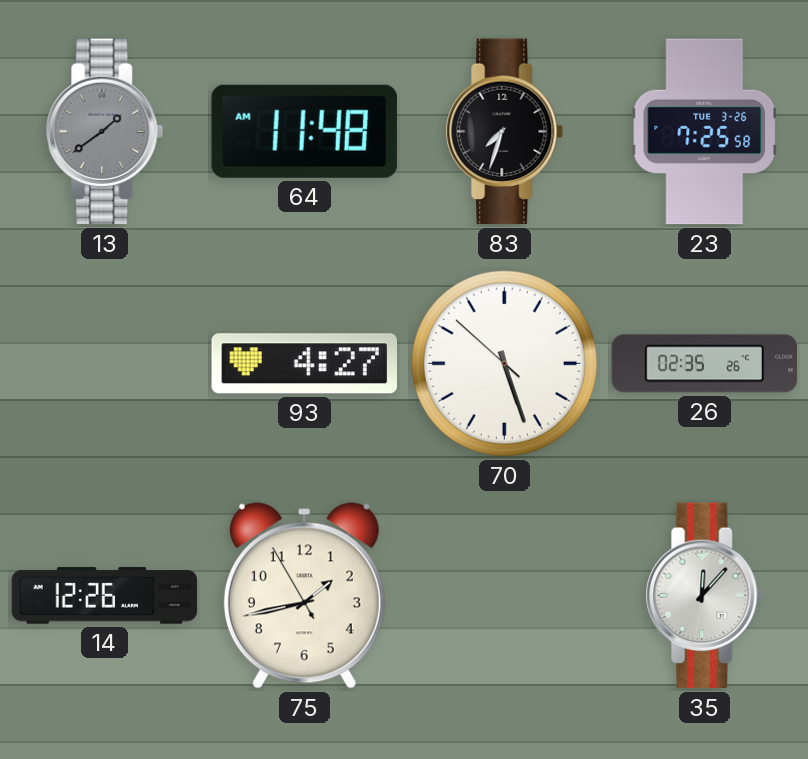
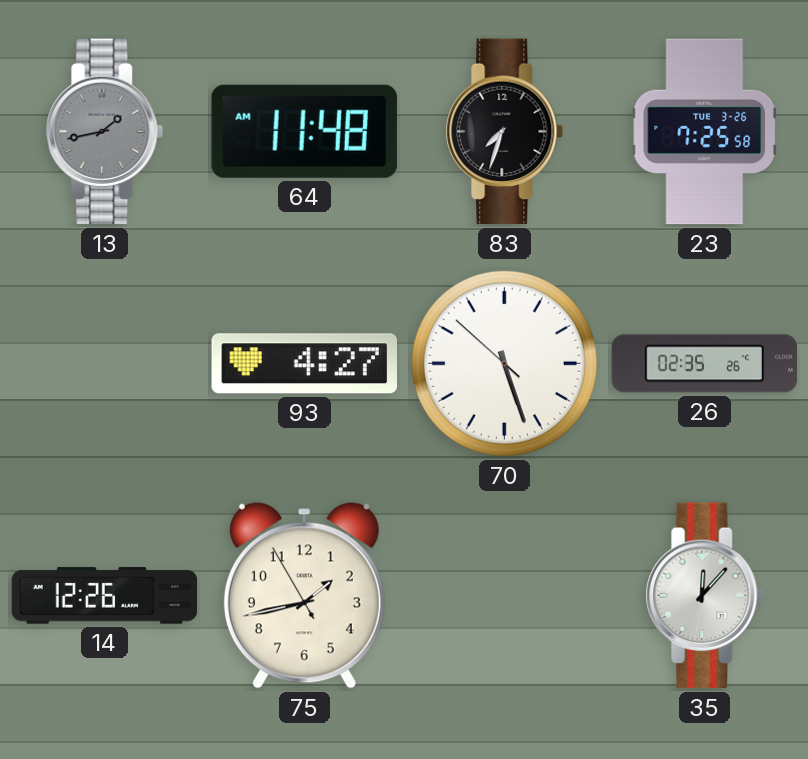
13: 1:39 -> 1:43 (105, 132)
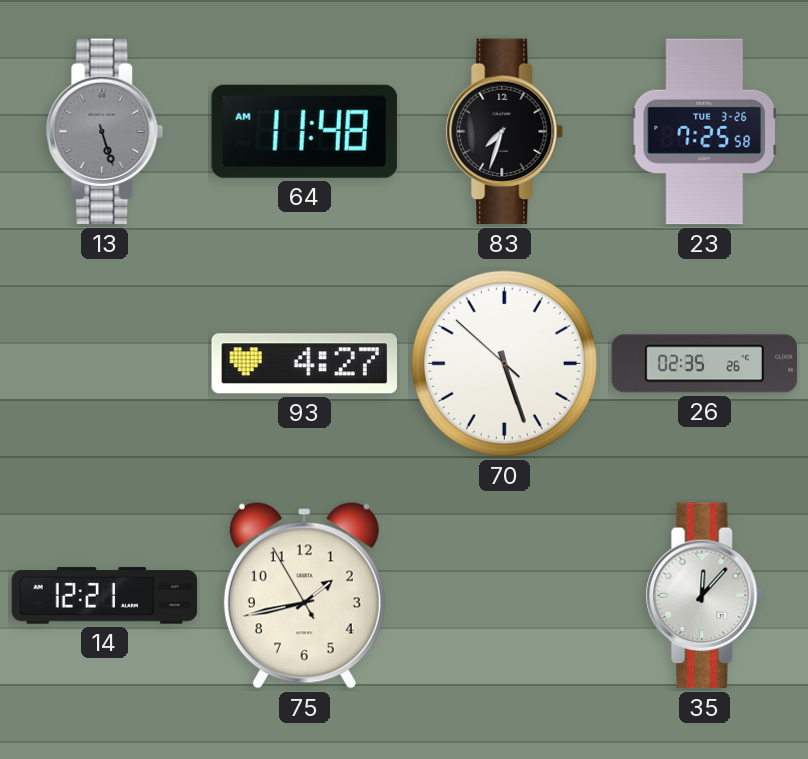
13: 1:43 -> 5:27 (105, 132)
14: 12:26 -> 12:21 (105, 596)
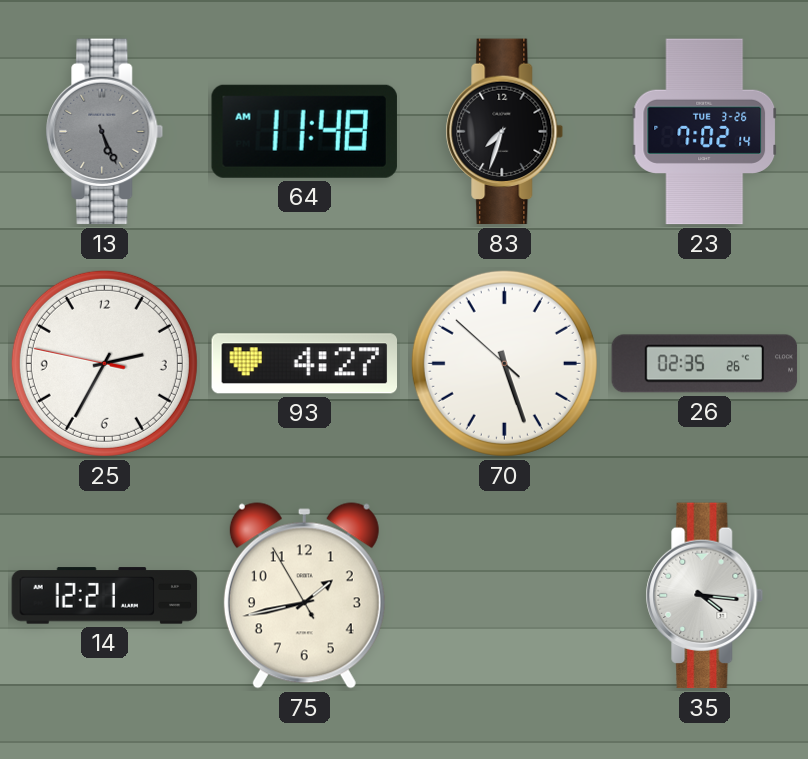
13: 5:27 -> 5:26 (105, 132)
23: 7:25 -> 7:02 (705, 132)
25: none -> 2:34 (104, 363)
35: 12:07 -> 4:16 (705, 596)
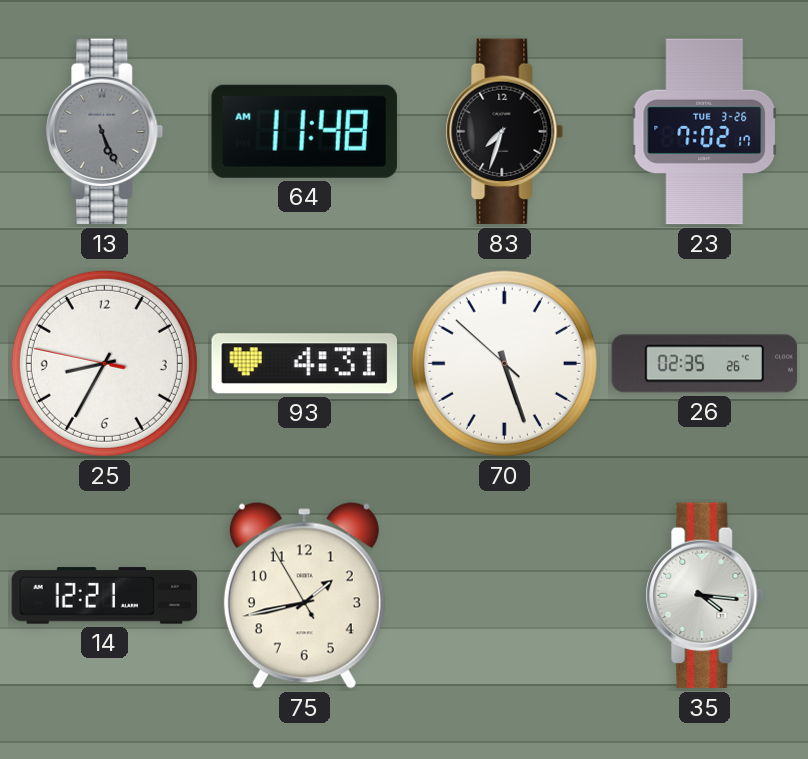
23: 7:02:14 -> 7:02:17 (705, 132)
25: 2:34 -> 8:34 (104, 363)
93: 4:27 -> 4:31 (304, 364)
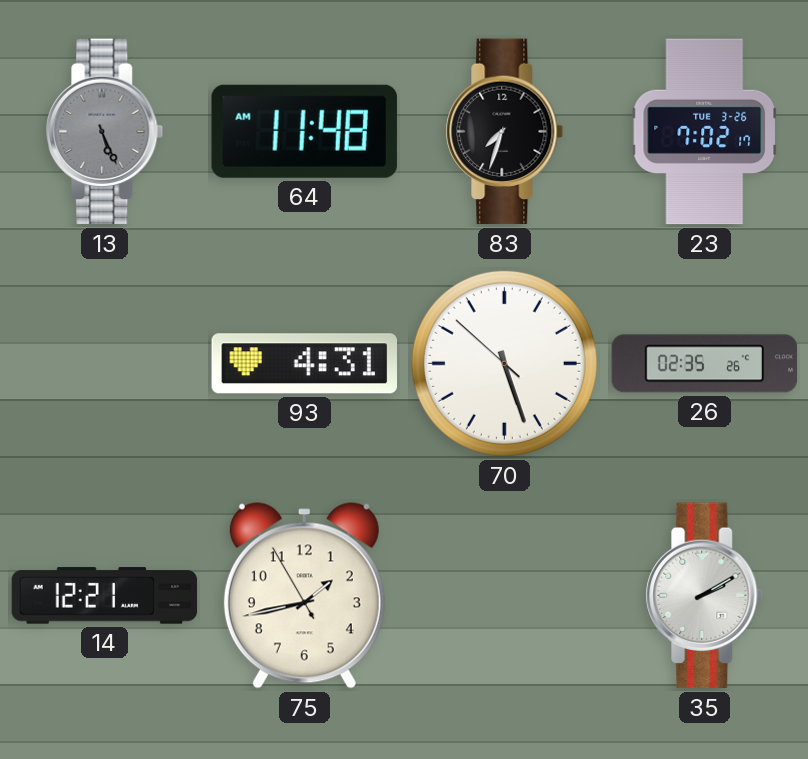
25: 8:34 -> none (104, 363)
35: 4:16 -> 2:10 (705, 596)
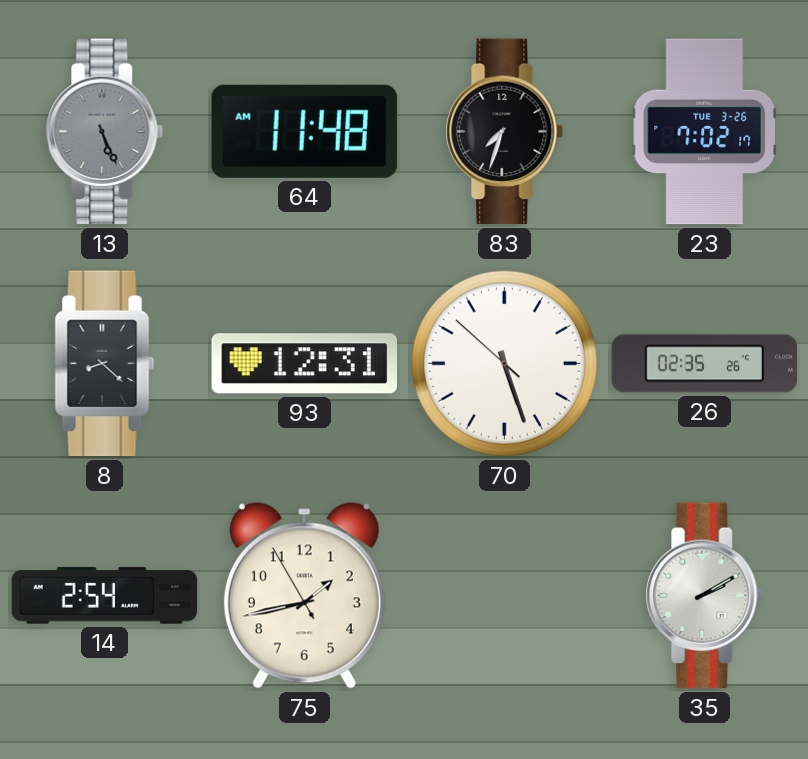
8: none -> 8:22 (105, 364)
93: 4:31 -> 12:31 (304, 364)
14: 12:21 -> 2:54 (105, 596)
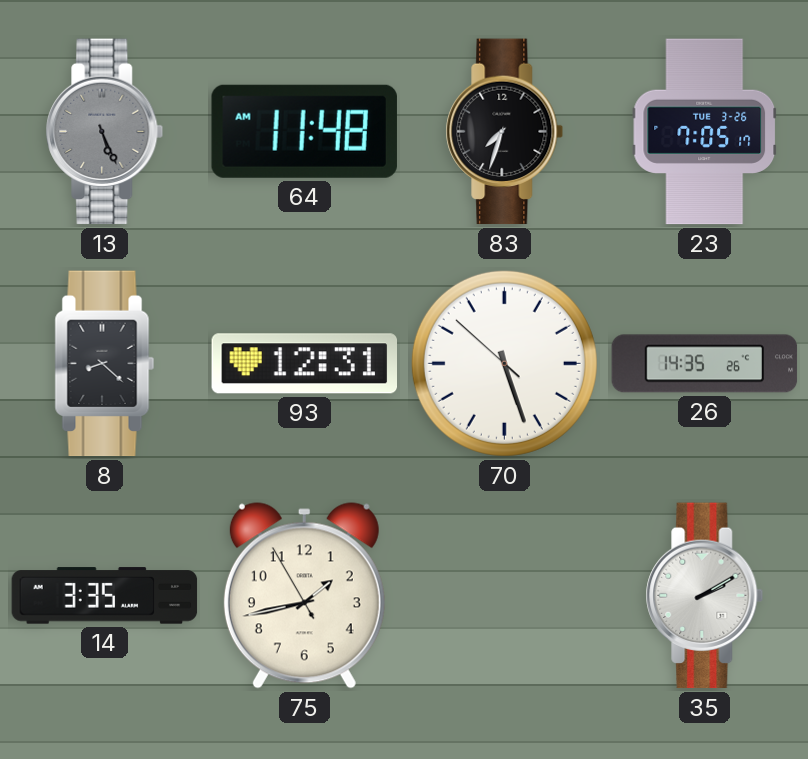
23: 7:02 -> 7:05 (705, 132)
26: 02:35 -> 14:35 (705, 364)
14: 2:54 -> 3:35 (105, 596)
